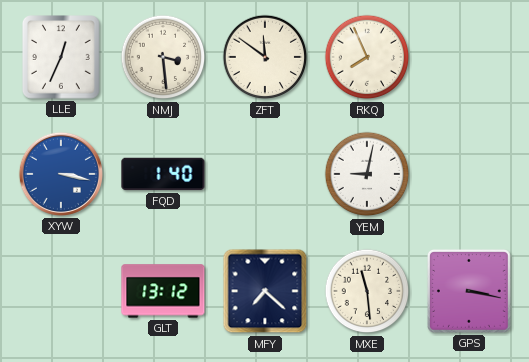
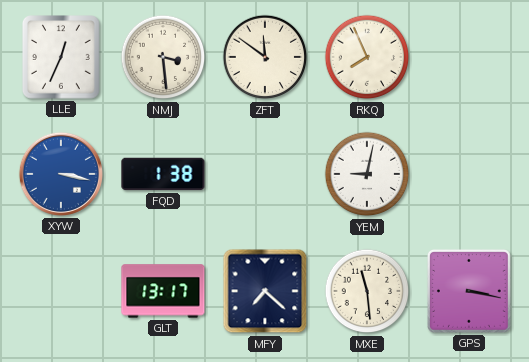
FQD: 1:40 -> 1:38 (163, 174)
GLT: 13:12 -> 13:17 (163, 291)
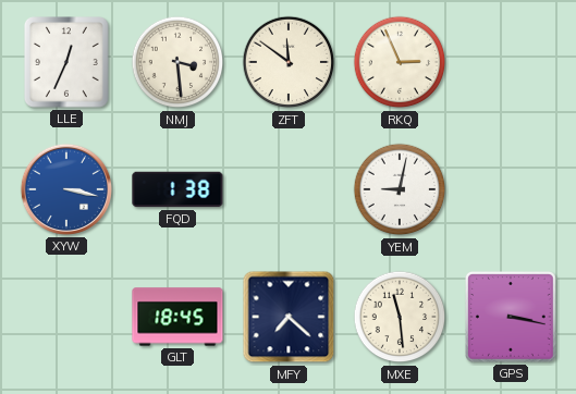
RKQ: 7:56 -> 2:56 (400, 62)
GLT: 13:17 -> 18:45 (177, 317)
